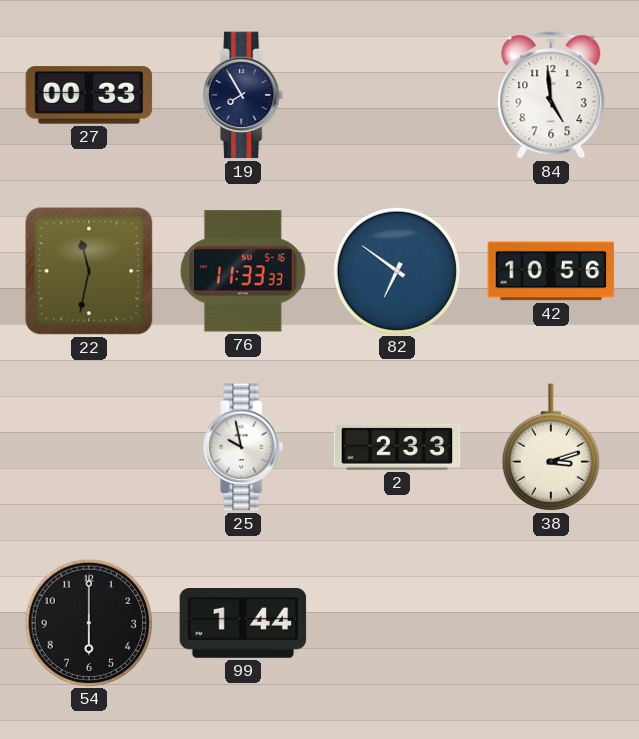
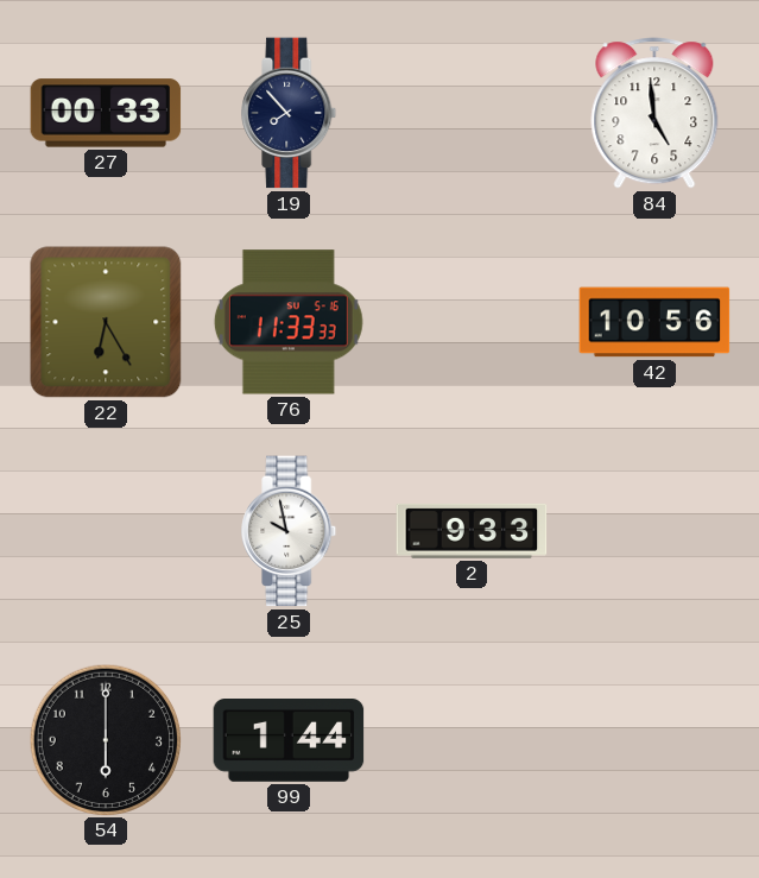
19: 7:55 -> 7:53 (290, 113)
22: 11:32 -> 6:25 (106, 322)
82: 6:51 -> none (396, 270)
2: 2:33 -> 9:33 (472, 531)
38: 3:12 -> none (551, 447)
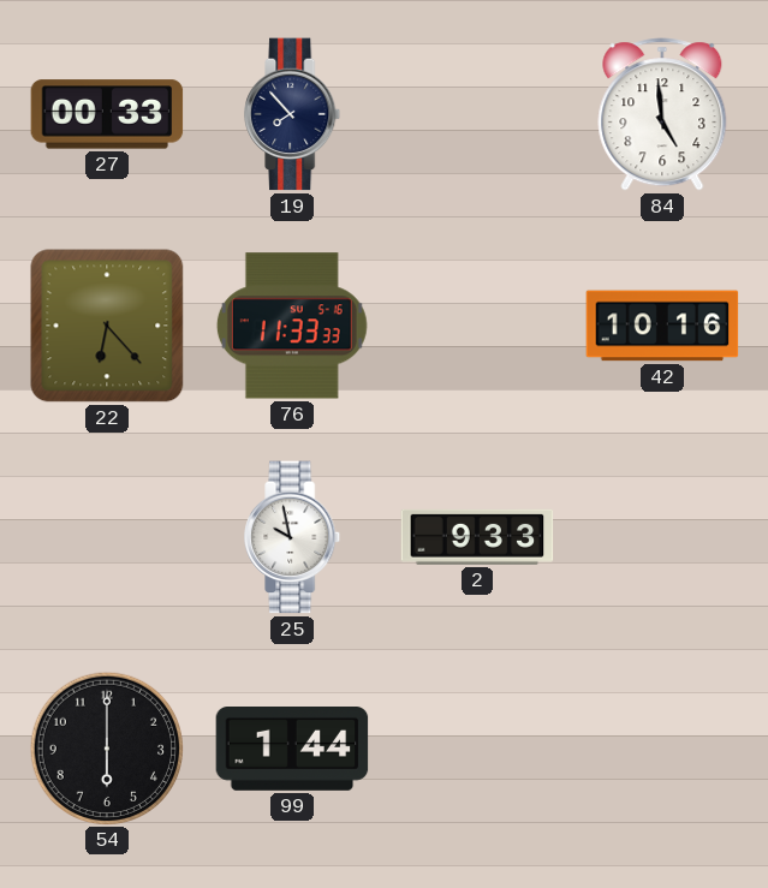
22: 6:25 -> 6:23 (107, 326)
42: 10:56 -> 10:16 (662, 326)
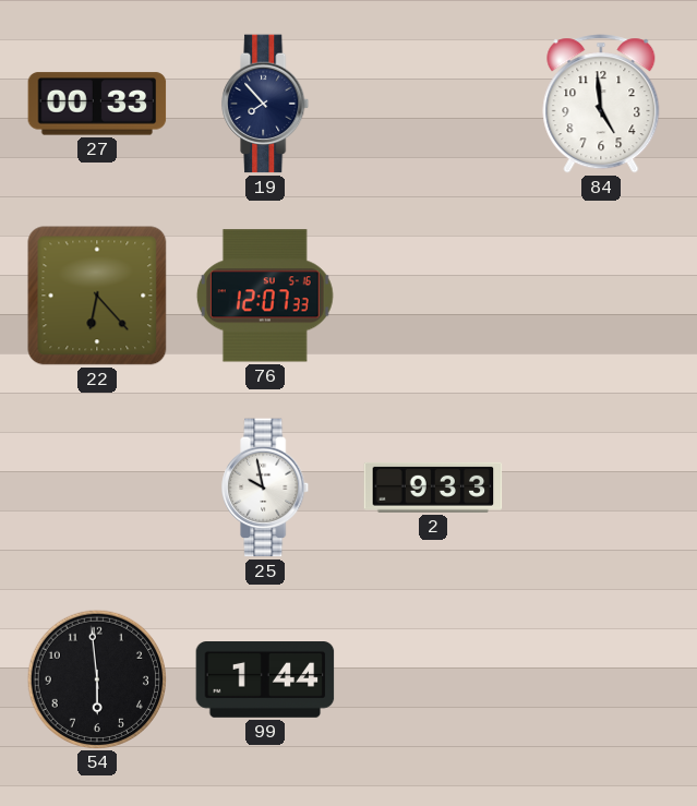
76: 11:33 -> 12:07 (265, 296)
42: 10:16 -> none (662, 326)
54: 6:00 -> 5:59 (96, 678)
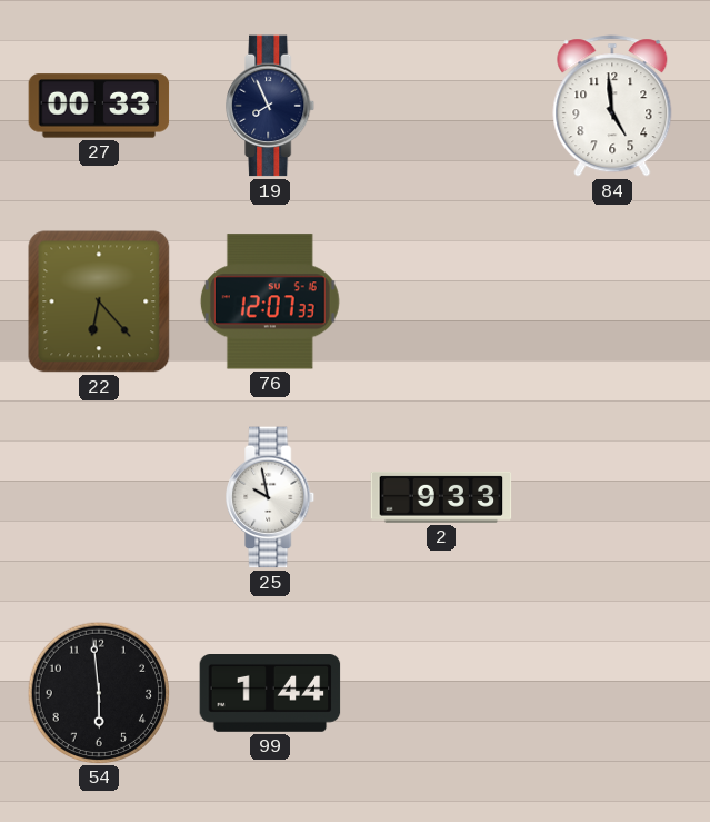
19: 7:53 -> 7:56 (271, 106)
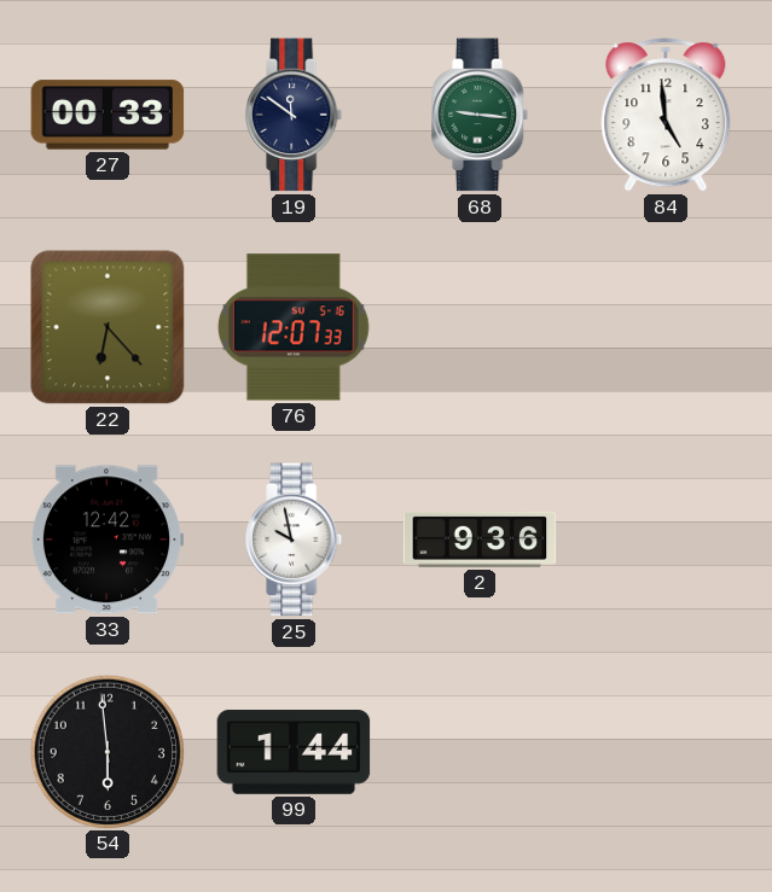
19: 7:56 -> 11:51 (295, 115)
68: none -> 9:16 (481, 115)
33: none -> 12:42 (108, 540)
2: 9:33 -> 9:36 (480, 540)
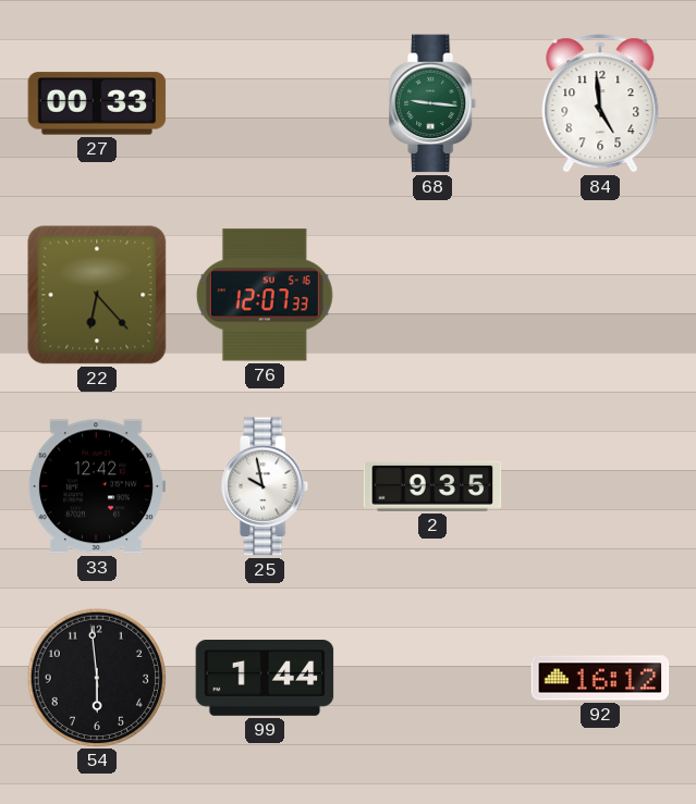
19: 11:51 -> none (295, 115)
2: 9:36 -> 9:35 (432, 486)
92: none -> 16:12 (600, 678)
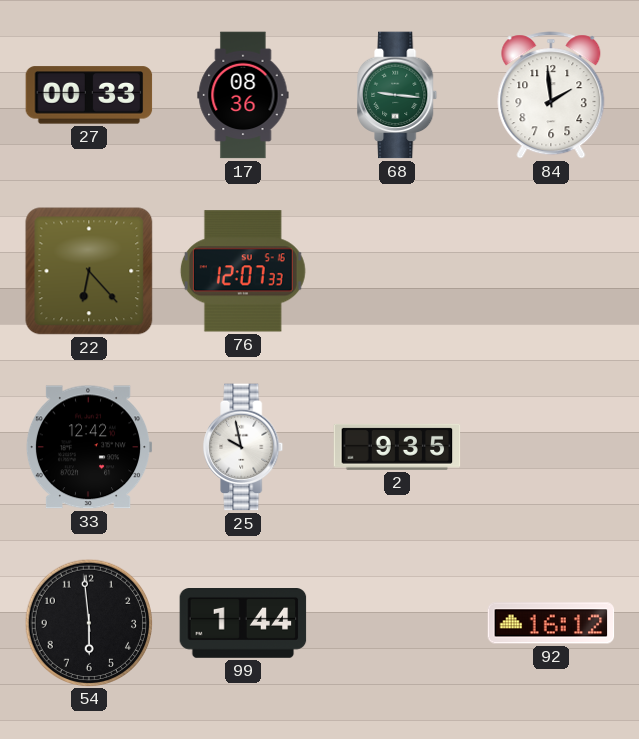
17: none -> 08:36 (243, 95)
84: 4:59 -> 1:59 (551, 95)
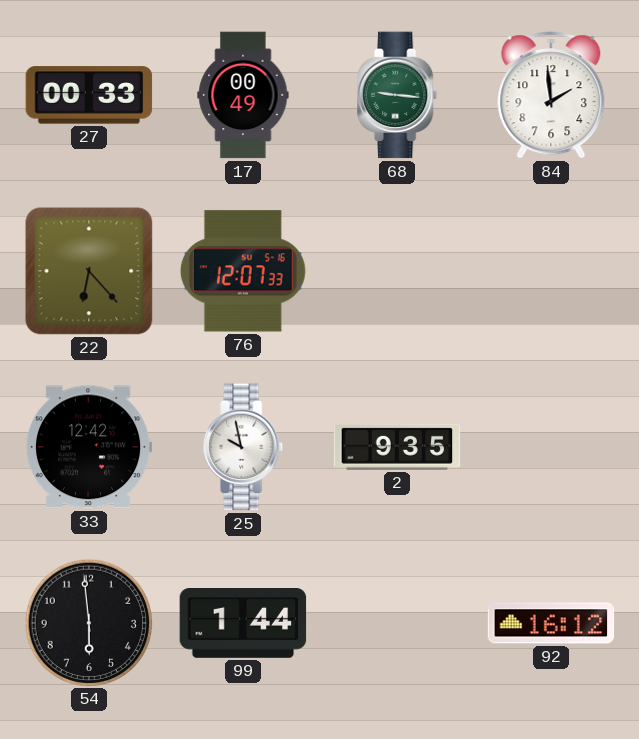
17: 08:36 -> 00:49 (243, 95)
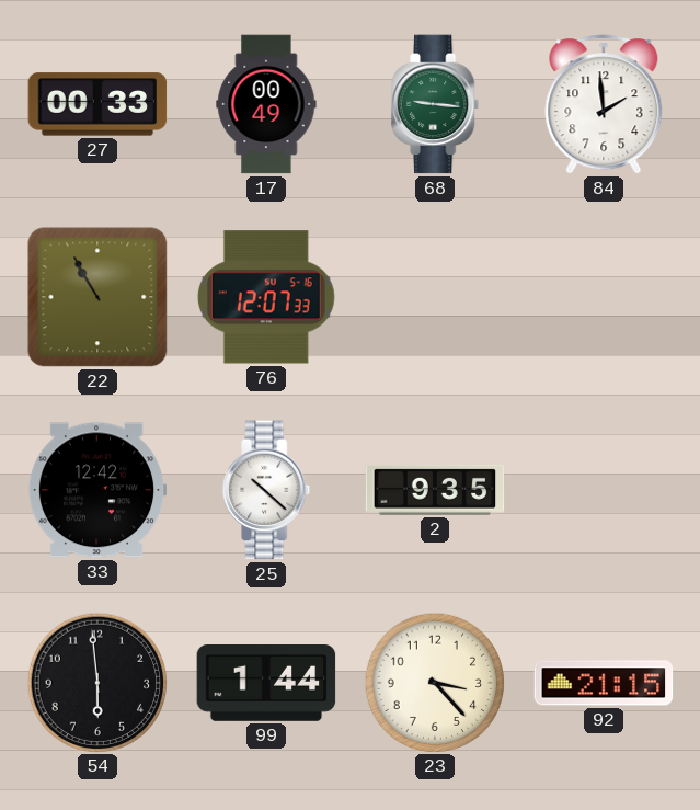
22: 6:23 -> 10:55 (97, 297)
25: 9:58 -> 10:22 (267, 490)
23: none -> 3:23 (434, 682)
92: 16:12 -> 21:15 (604, 683)
